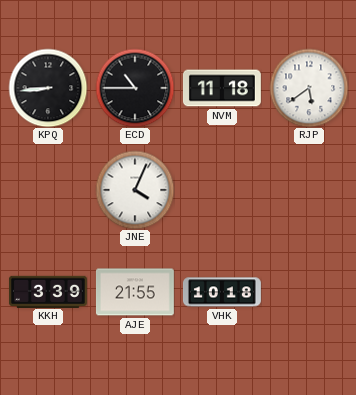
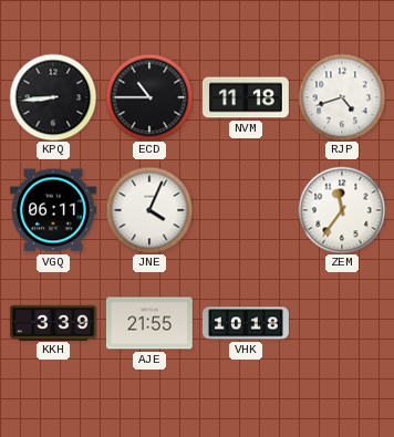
RJP: 5:39 -> 4:42 (342, 97)
VGQ: none -> 06:11 (53, 210)
ZEM: none -> 11:36 (342, 210)
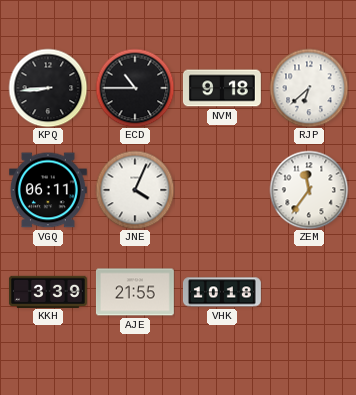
NVM: 11:18 -> 9:18 (222, 88)
RJP: 4:42 -> 6:38 (309, 88)
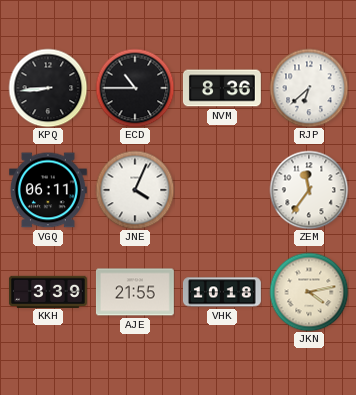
NVM: 9:18 -> 8:36 (222, 88)
JKN: none -> 4:13 (309, 292)
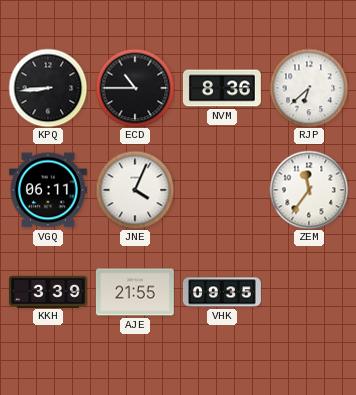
VHK: 10:18 -> 09:35 (222, 292)
JKN: 4:13 -> none (309, 292)
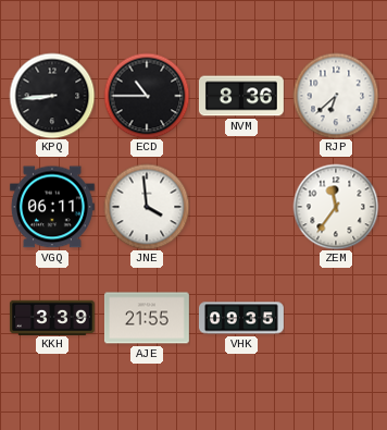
JNE: 4:04 -> 3:59 (147, 207)
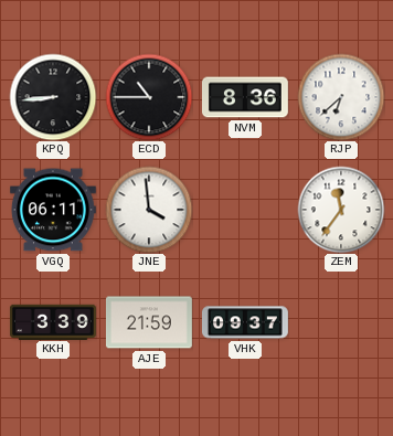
AJE: 21:55 -> 21:59 (149, 322)
VHK: 09:35 -> 09:37 (245, 322)
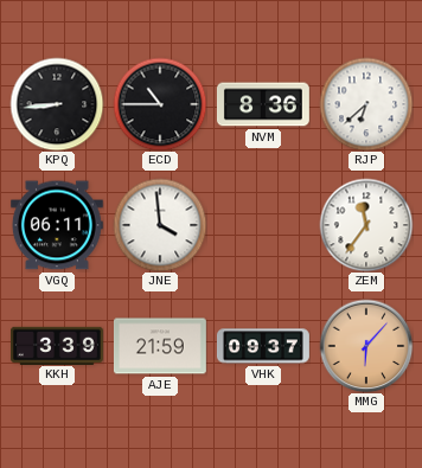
MMG: none -> 6:07 (366, 346)
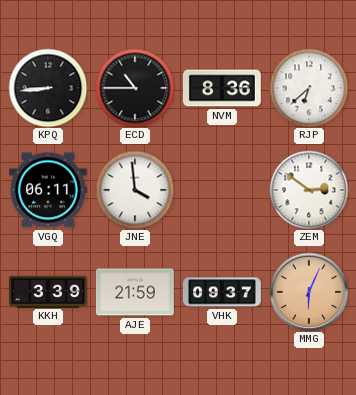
ZEM: 11:36 -> 2:51 (309, 190)
MMG: 6:07 -> 6:04 (309, 292)
